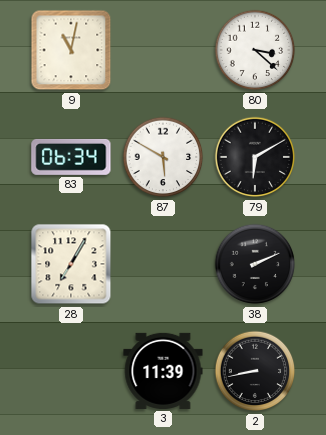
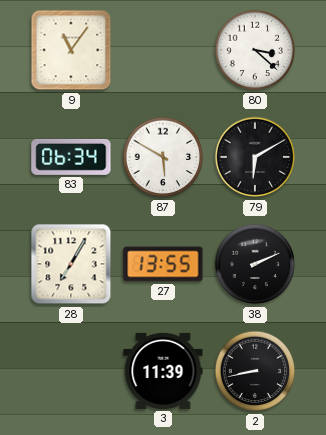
9: 11:02 -> 11:06 (71, 50)
27: none -> 13:55 (163, 264)
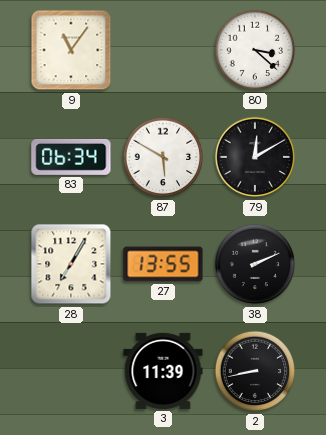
79: 6:10 -> 12:10 (255, 157)
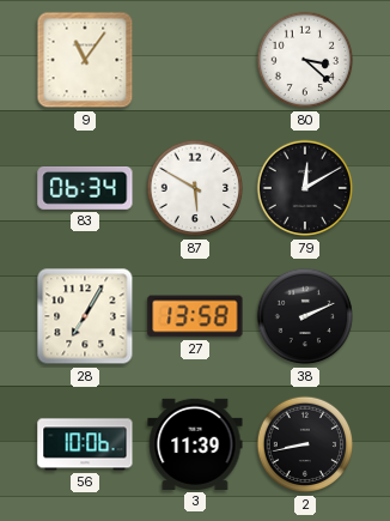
27: 13:55 -> 13:58 (195, 316)
56: none -> 10:06 (85, 444)
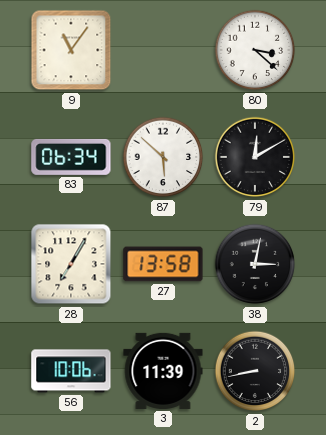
87: 5:50 -> 5:52 (163, 157)
38: 2:11 -> 3:02 (255, 264)
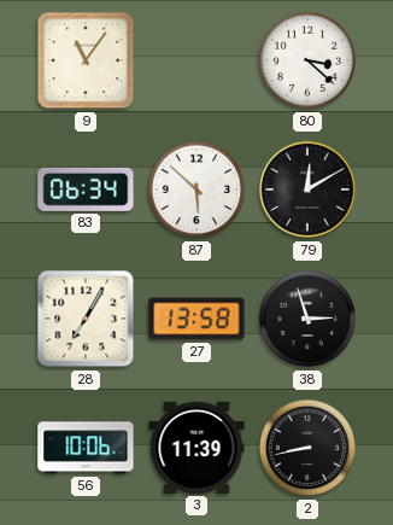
38: 3:02 -> 2:57 (307, 319)
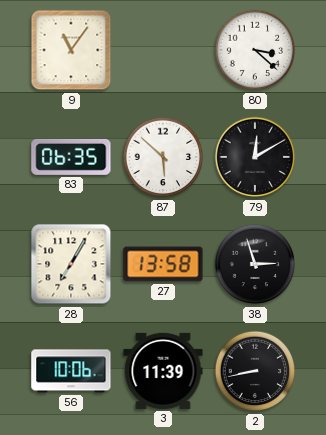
83: 06:34 -> 06:35 (71, 157)
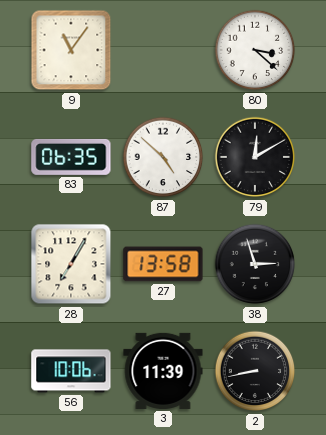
87: 5:52 -> 4:52 (163, 157)
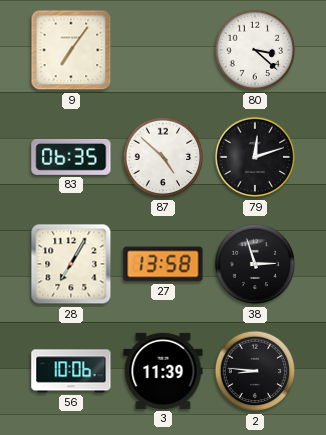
9: 11:06 -> 7:06 (71, 50)
79: 12:10 -> 12:12 (255, 157)
2: 8:43 -> 8:46 (255, 371)
